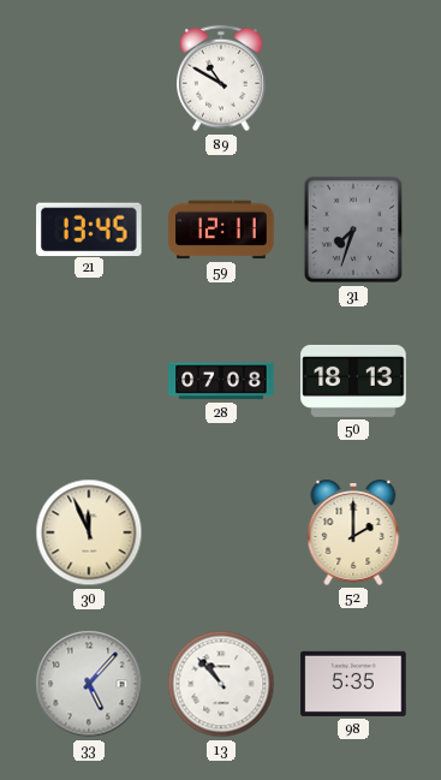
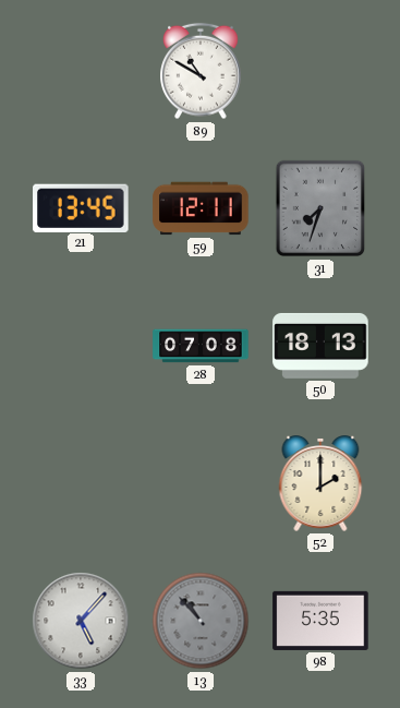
30: 11:56 -> none (89, 532)
13 dial: white -> grey (201, 621)
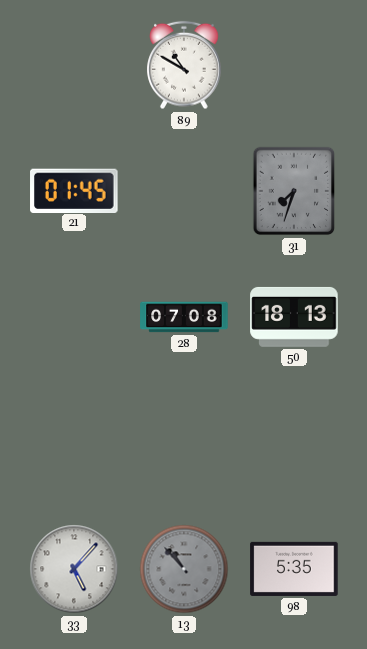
21: 13:45 -> 01:45 (74, 190)
59: 12:11 -> none (201, 208)
52: 2:00 -> none (320, 484)
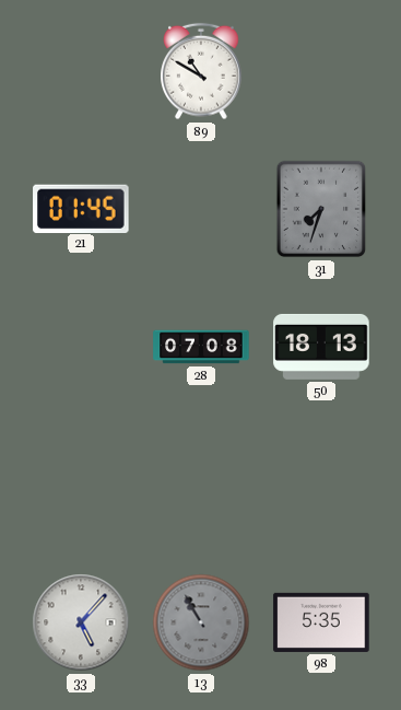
13: 10:53 -> 10:55 (201, 622)
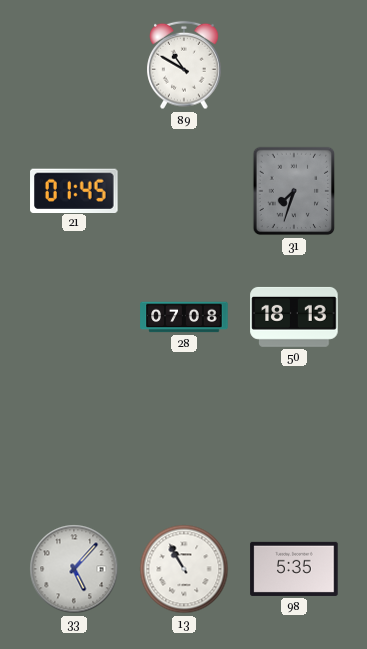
13 dial: grey -> white (184, 569)
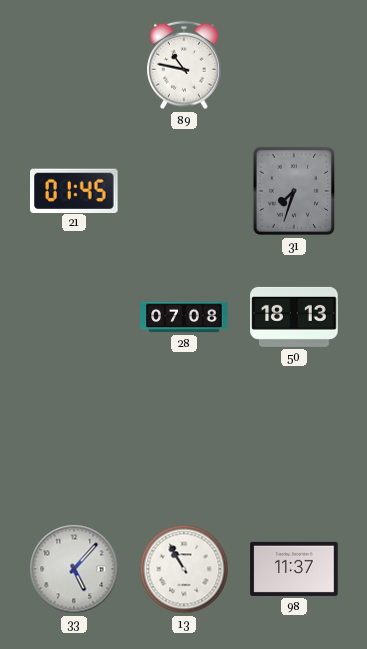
89: 10:50 -> 10:47 (184, 65)
98: 5:35 -> 11:37 (294, 569)
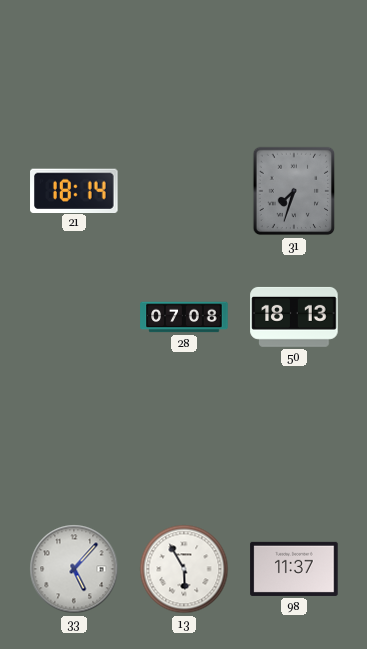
89: 10:47 -> none (184, 65)
21: 01:45 -> 18:14 (74, 190)
13: 10:55 -> 5:55 (184, 569)
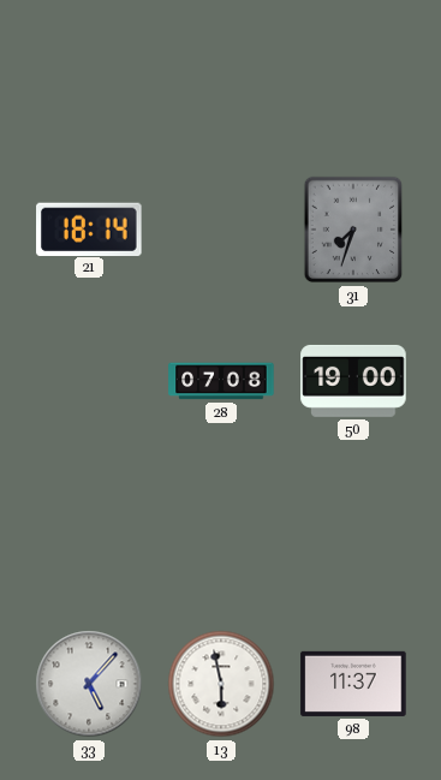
50: 18:13 -> 19:00 (353, 381)
13: 5:55 -> 5:58 (221, 684)
